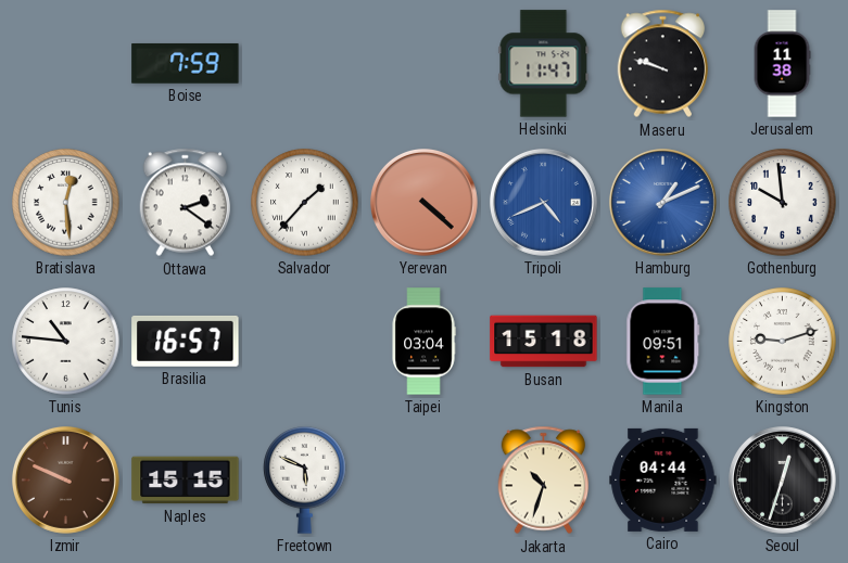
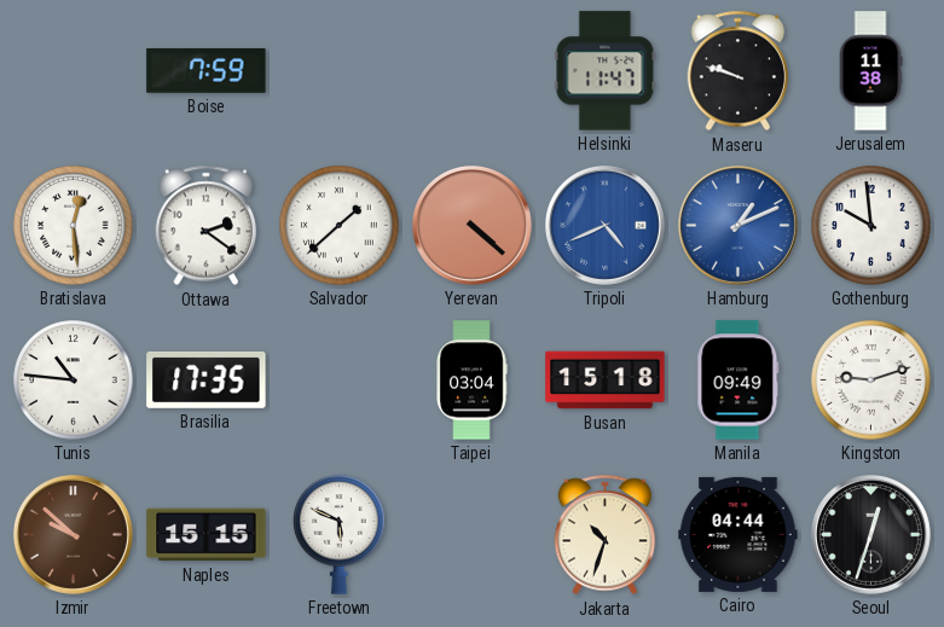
Salvador: 1:37 -> 1:38 (340, 226)
Brasilia: 16:57 -> 17:35 (207, 379)
Manila: 09:51 -> 09:49 (739, 381)
Izmir: 9:49 -> 9:52 (73, 534)
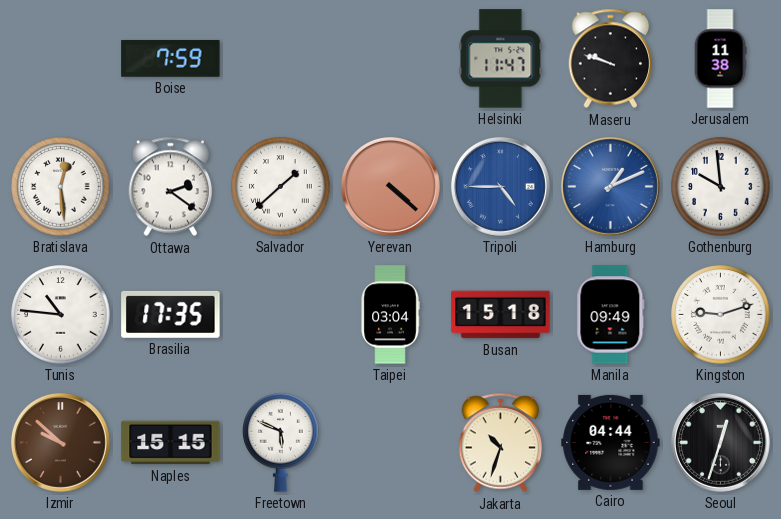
Tripoli: 4:41 -> 4:45 (500, 186)
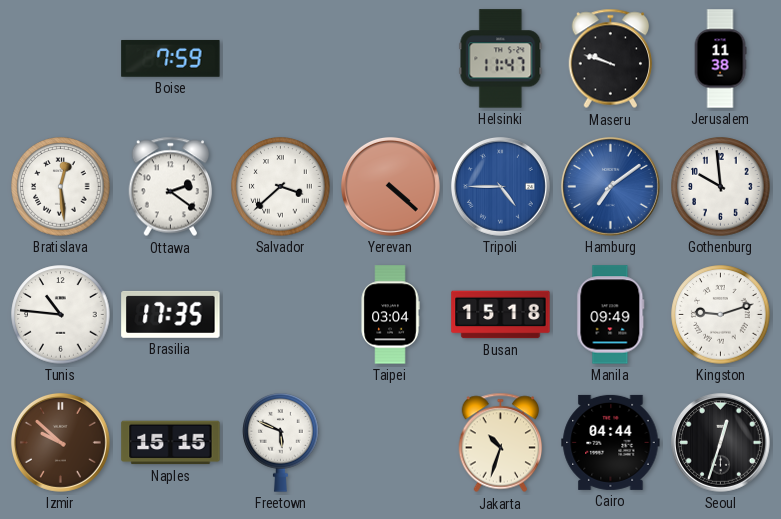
Salvador: 1:38 -> 3:38 (281, 187)
Hamburg: 1:11 -> 7:09 (610, 186)
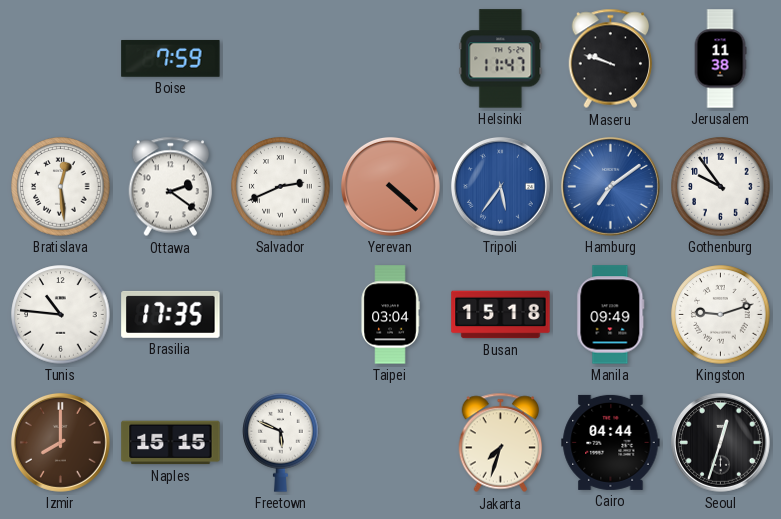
Salvador: 3:38 -> 2:41 (281, 187)
Tripoli: 4:45 -> 5:36 (500, 186)
Gothenburg: 9:59 -> 9:54 (721, 187)
Izmir: 9:52 -> 8:00 (60, 442)
Jakarta: 10:33 -> 7:33 (501, 443)
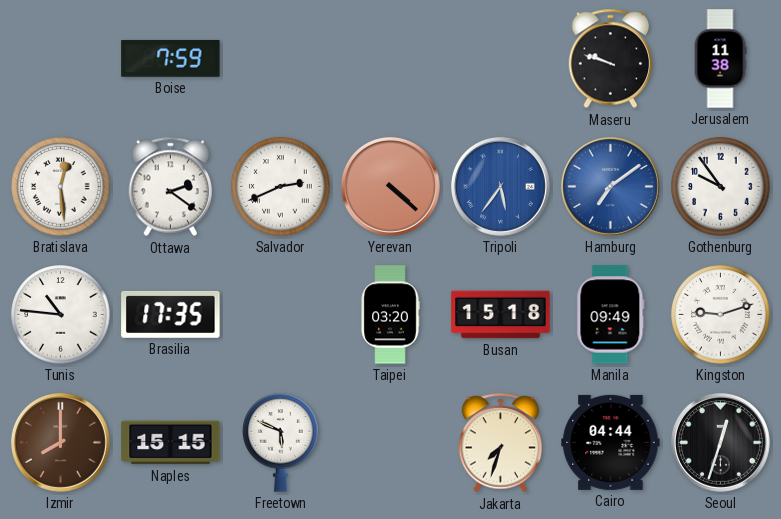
Helsinki: 11:47 -> none (501, 59)
Taipei: 03:04 -> 03:20 (390, 315)
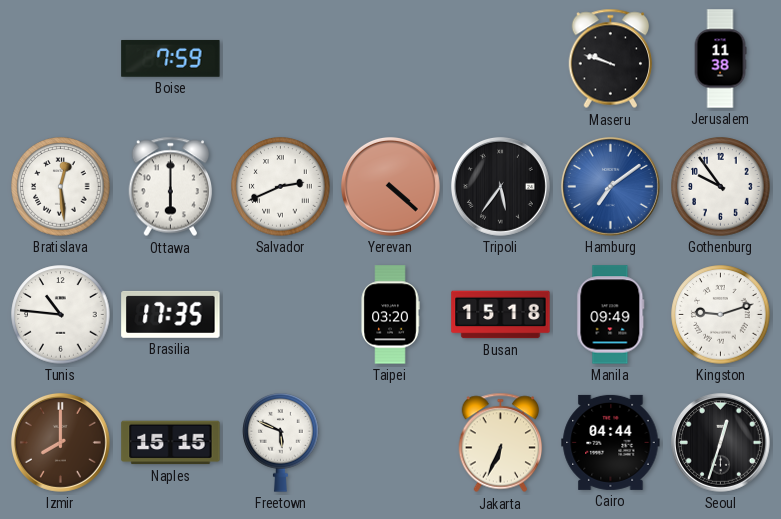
Ottawa: 2:21 -> 6:00 (171, 187)
Tripoli dial: blue -> black (500, 186)
Jakarta: 7:33 -> 6:34 (501, 443)
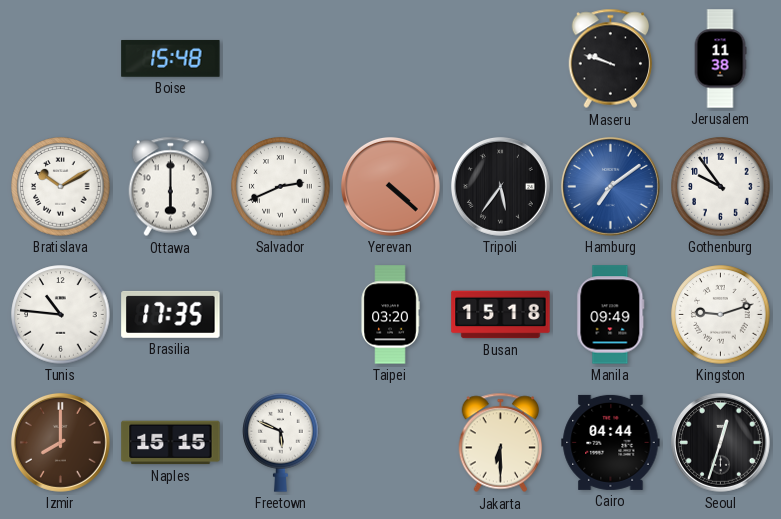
Boise: 7:59 -> 15:48 (171, 58)
Bratislava: 12:29 -> 10:10 (61, 187)
Jakarta: 6:34 -> 6:30 (501, 443)
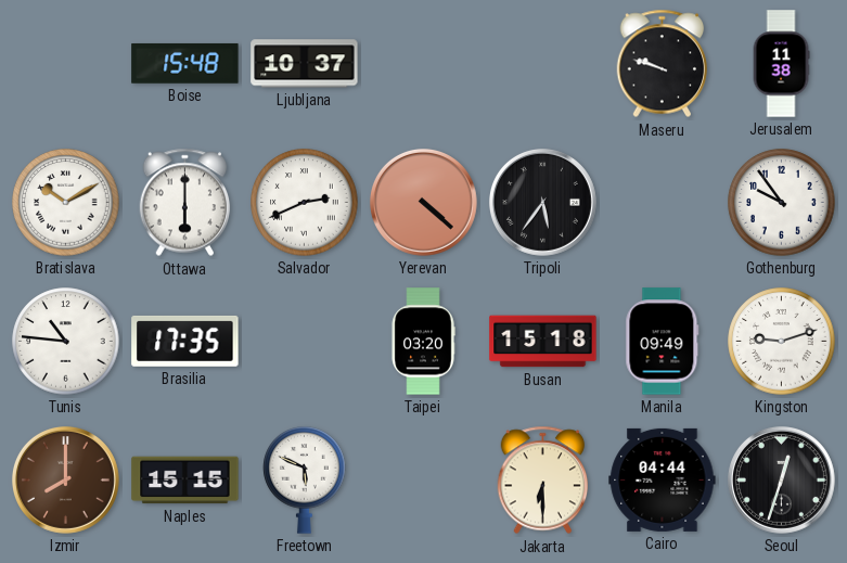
Ljubljana: none -> 10:37 (305, 64)
Hamburg: 7:09 -> none (610, 186)
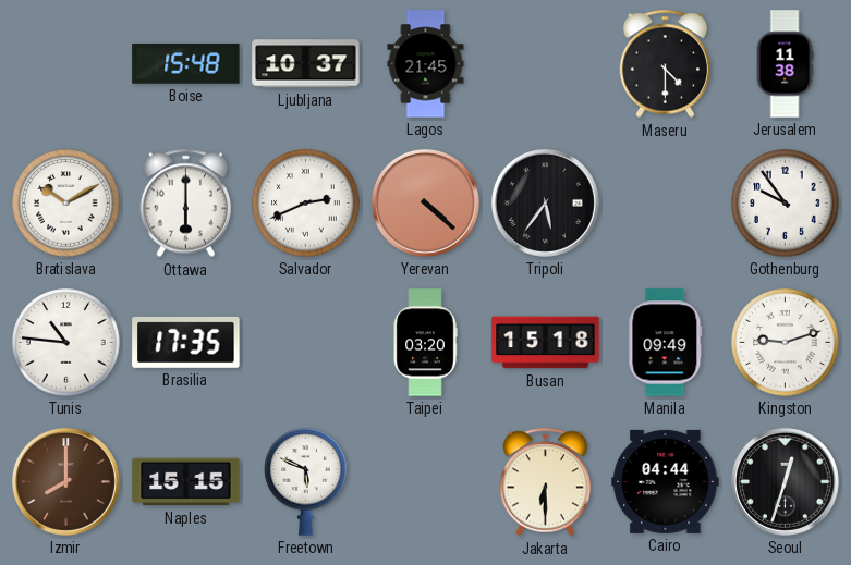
Lagos: none -> 21:45 (426, 64)
Maseru: 9:48 -> 4:30 (666, 64)
